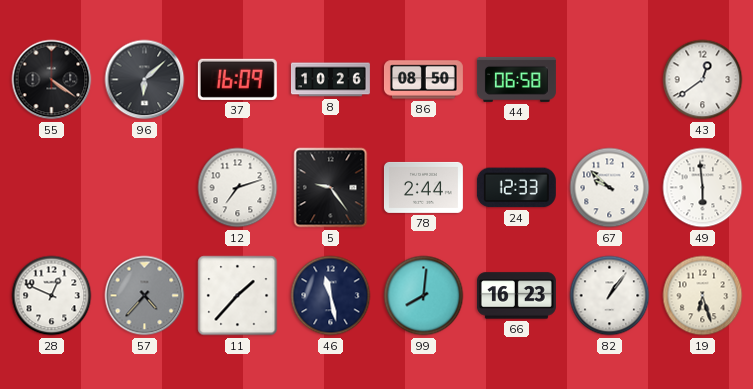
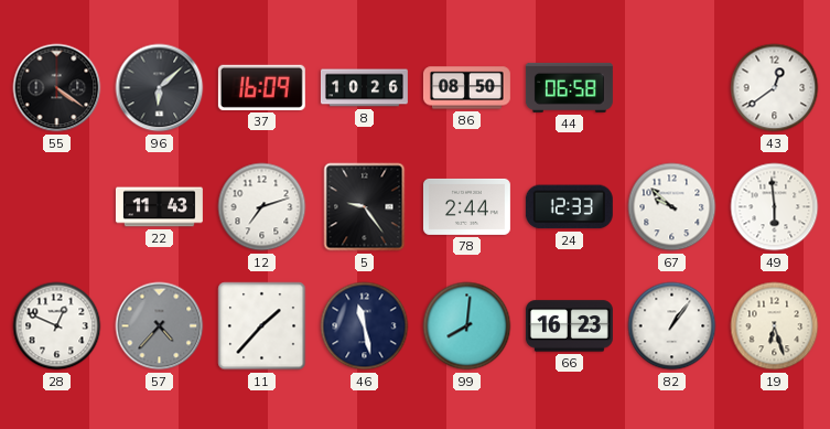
22: none -> 11:43 (159, 207)
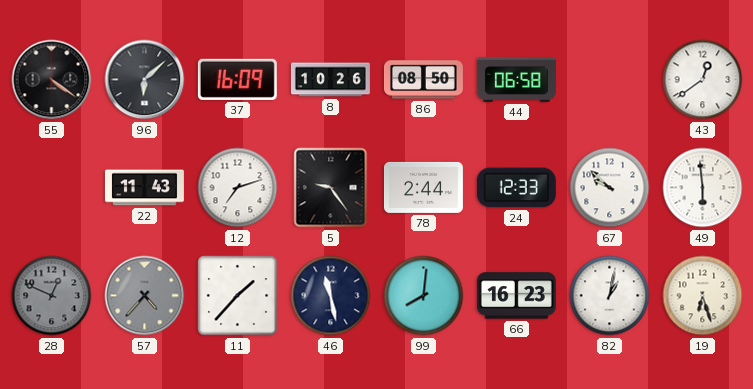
28 dial: white -> grey (52, 296)
82: 1:06 -> 1:02 (610, 296)
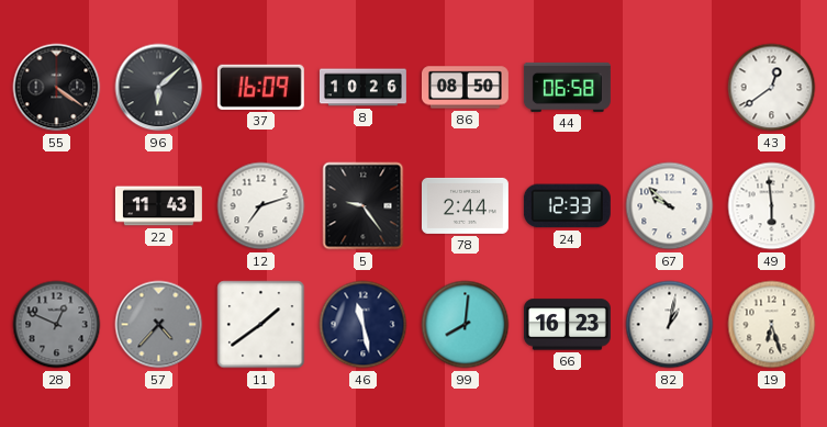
11: 1:37 -> 1:39 (261, 325)
